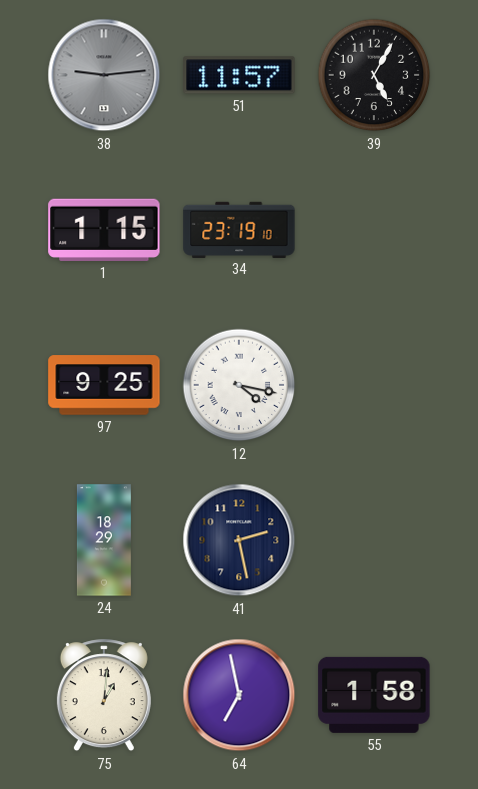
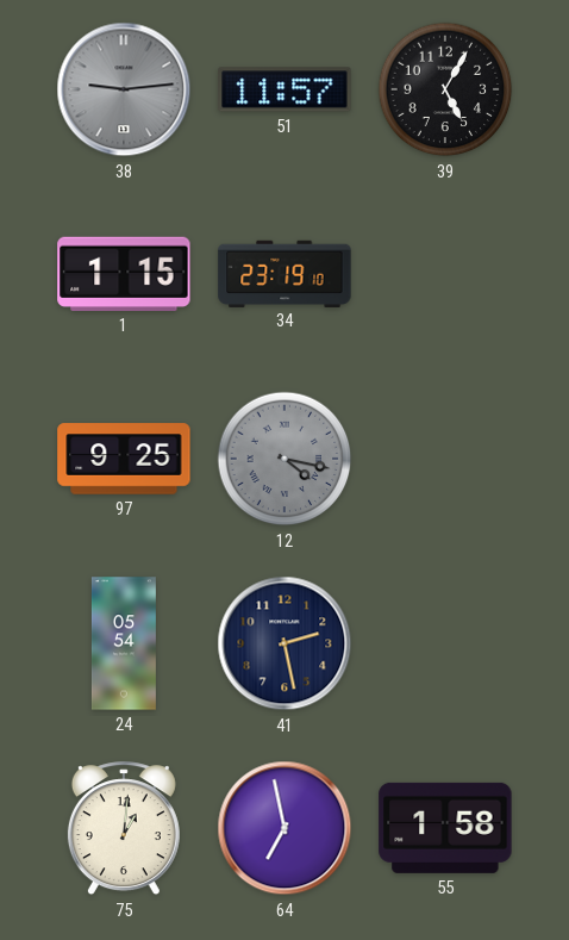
12 dial: white -> grey (284, 459)
24: 18:29 -> 05:54 (124, 643)
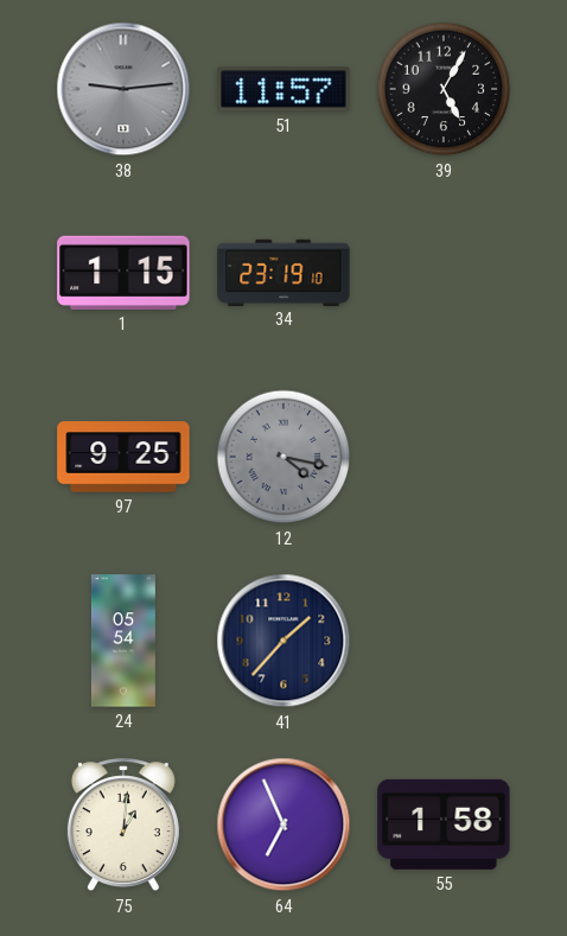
41: 2:28 -> 1:37 (283, 641)
64: 6:58 -> 6:56 (283, 824)
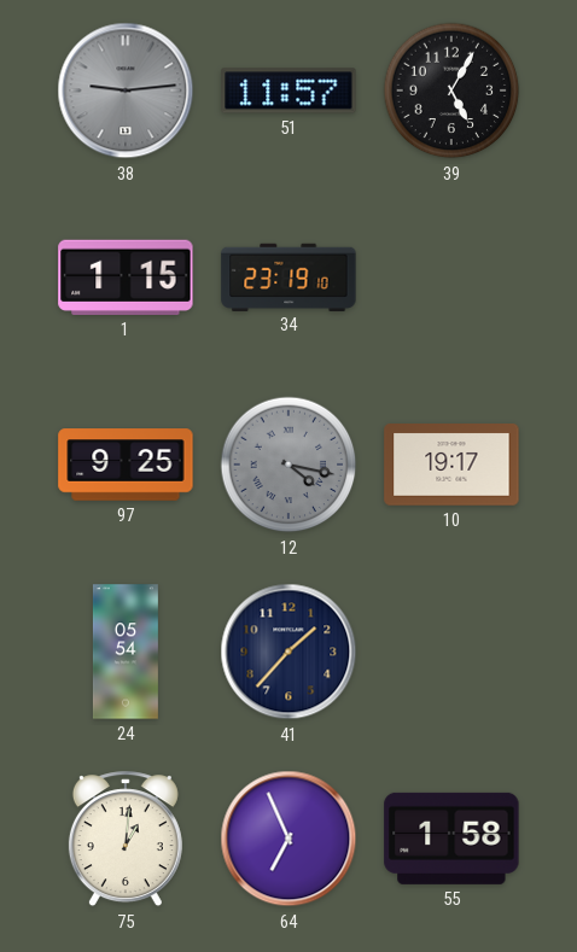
10: none -> 19:17 (451, 466)
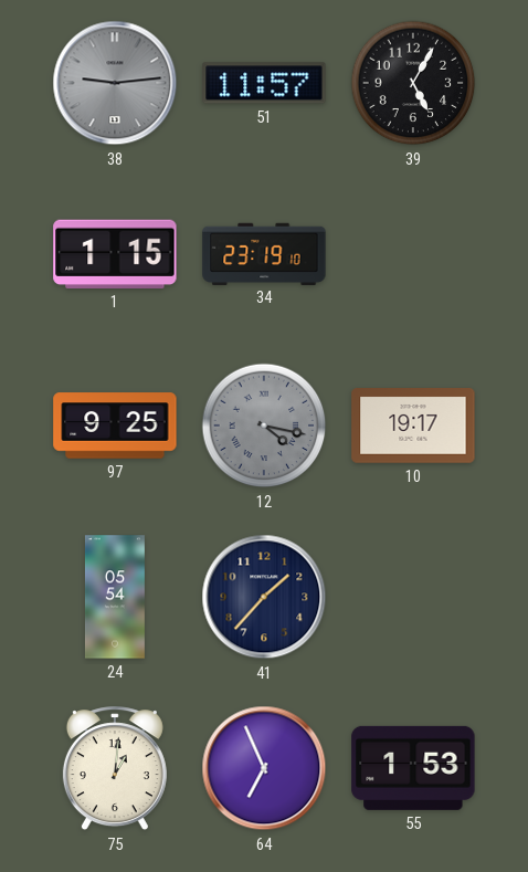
55: 1:58 -> 1:53 (413, 768)
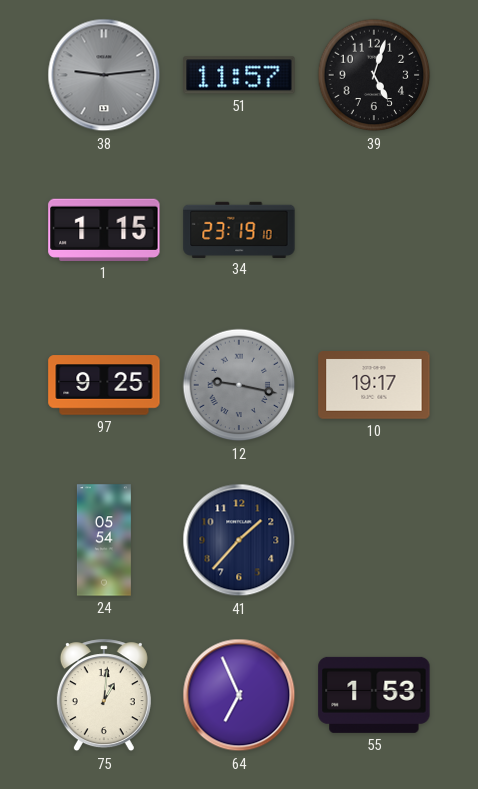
39: 5:05 -> 5:03 (374, 75)
12: 4:17 -> 9:17 (239, 385)
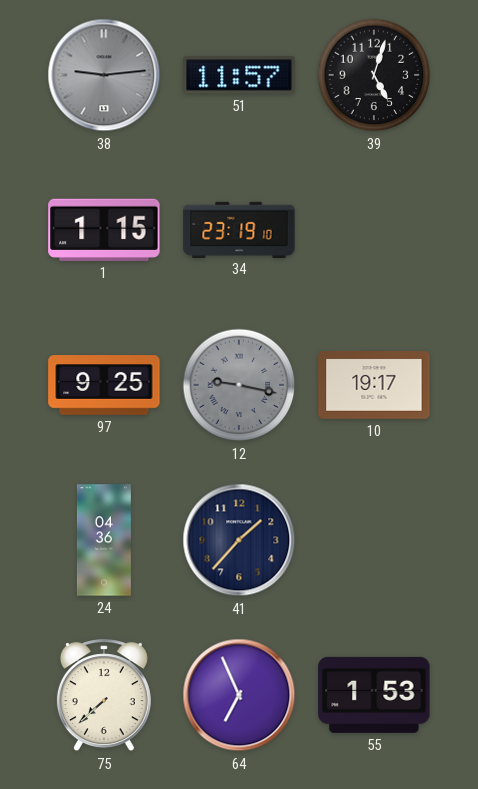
24: 05:54 -> 04:36 (104, 540)
75: 1:01 -> 7:38 (104, 696)
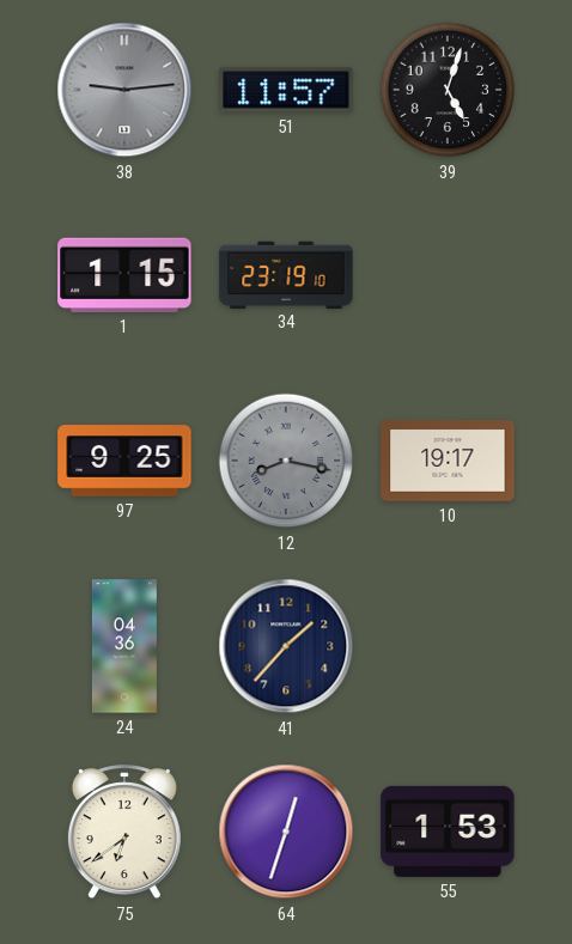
12: 9:17 -> 8:17 (286, 461)
75: 7:38 -> 6:39 (124, 833)
64: 6:56 -> 12:33 (286, 832)
